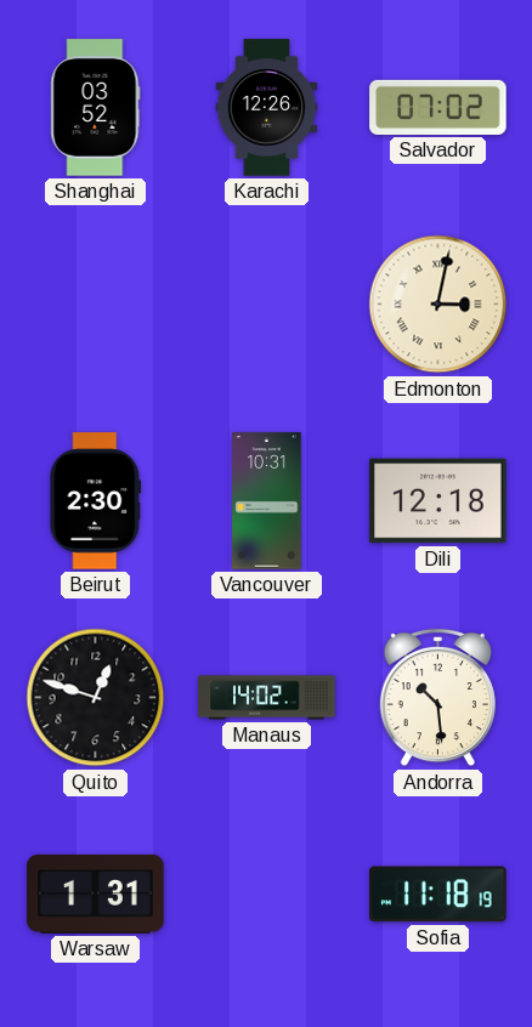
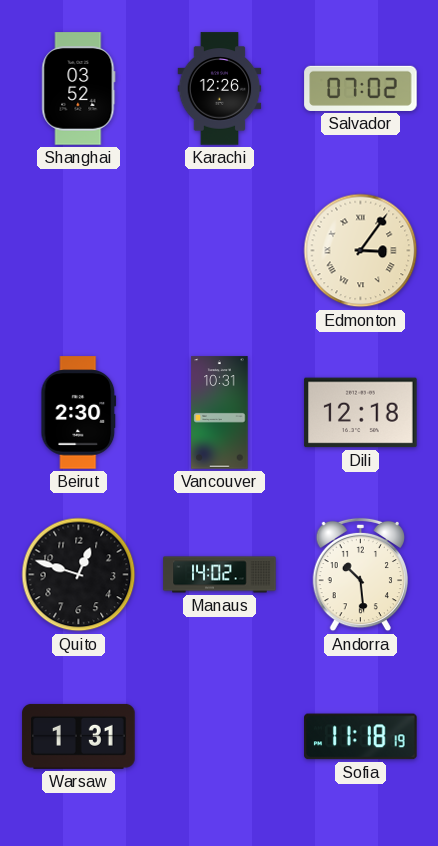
Edmonton: 3:02 -> 3:06 (361, 251)
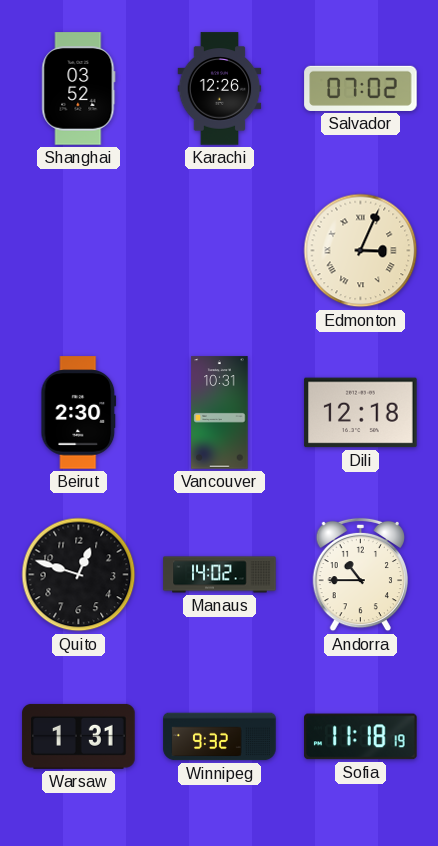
Edmonton: 3:06 -> 3:04 (361, 251)
Andorra: 10:29 -> 10:45 (360, 575)
Winnipeg: none -> 9:32 (220, 737)
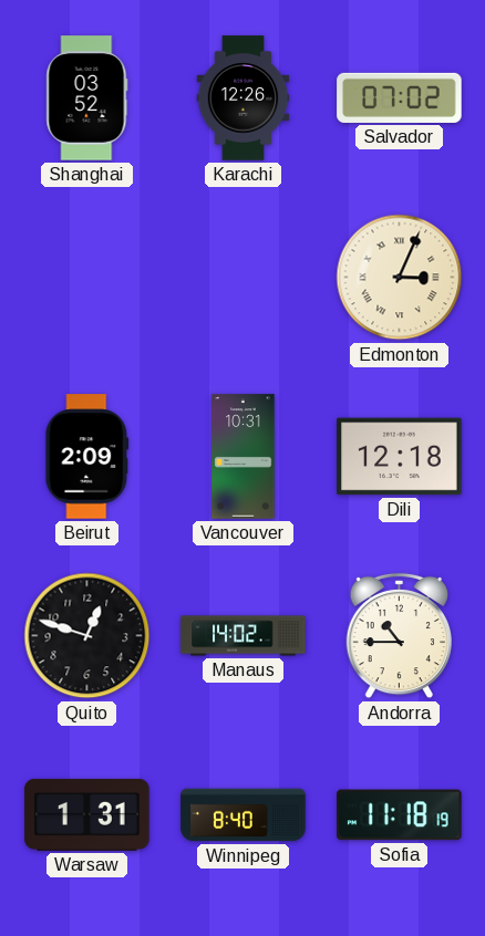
Beirut: 2:30 -> 2:09 (87, 457)
Winnipeg: 9:32 -> 8:40 (244, 815)
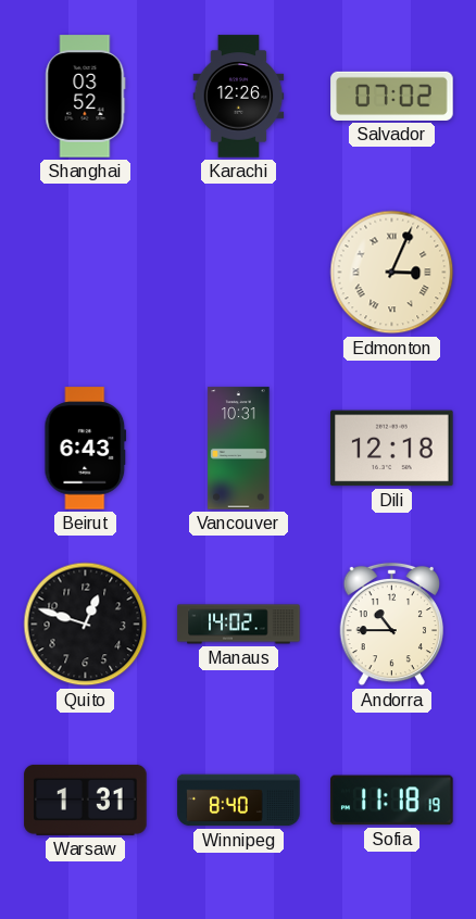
Beirut: 2:09 -> 6:43 (86, 449)
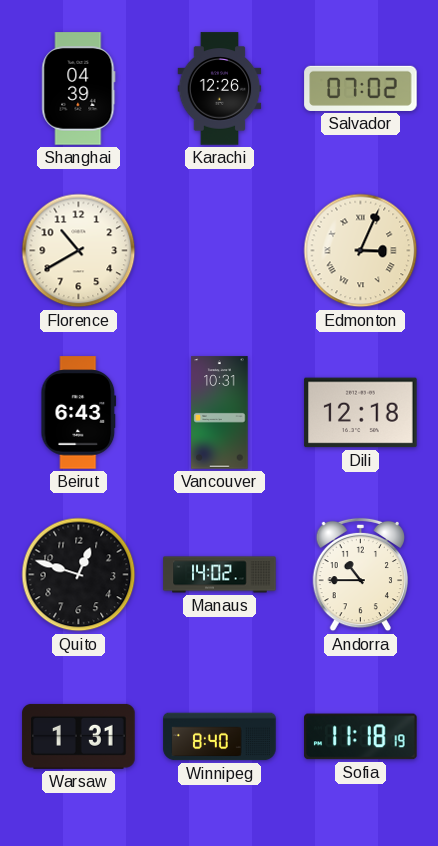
Shanghai: 03:52 -> 04:39 (79, 89)
Florence: none -> 10:40 (79, 251)
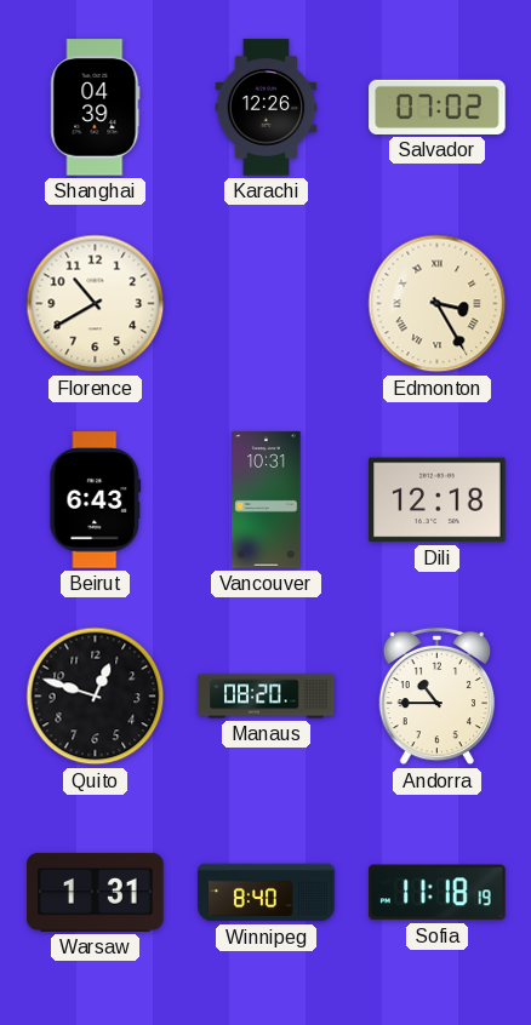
Edmonton: 3:04 -> 3:25 (438, 304)
Manaus: 14:02 -> 08:20 (267, 697)
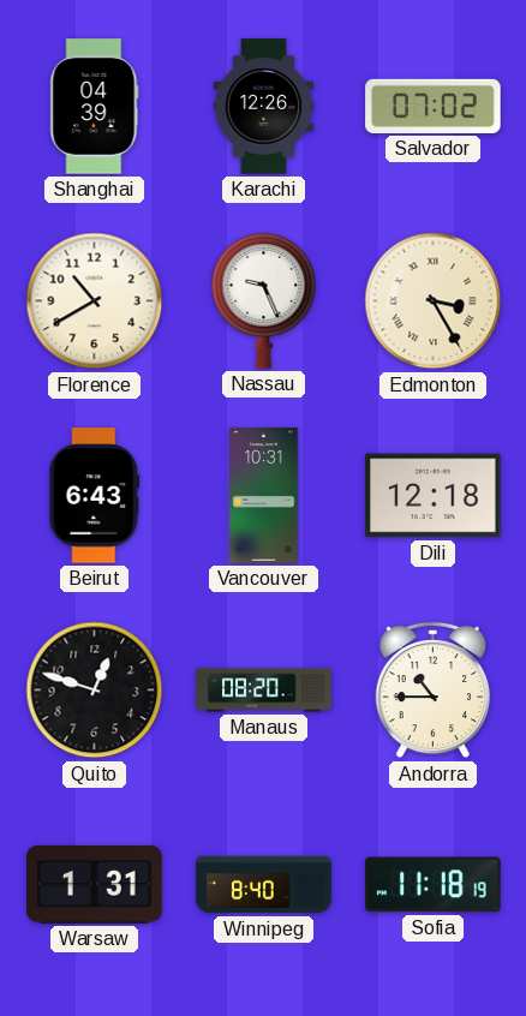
Nassau: none -> 9:26 (264, 301)
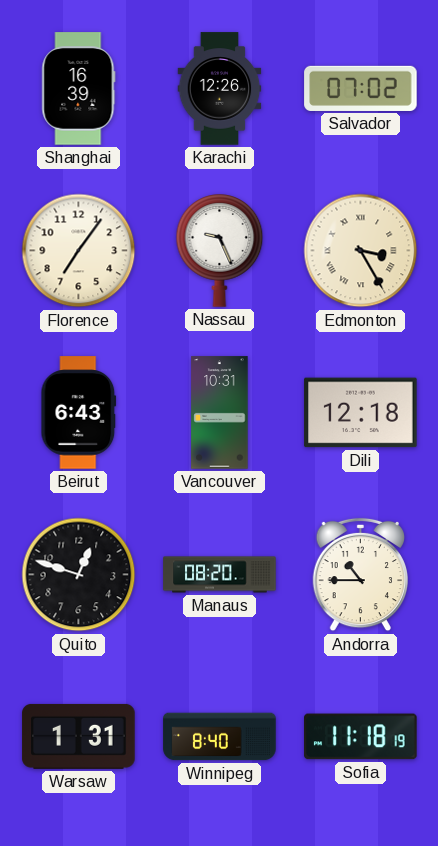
Shanghai: 04:39 -> 16:39 (79, 89)
Florence: 10:40 -> 7:06 (79, 251)
